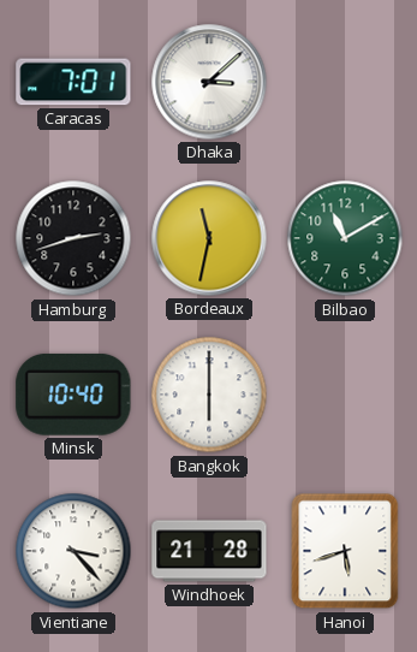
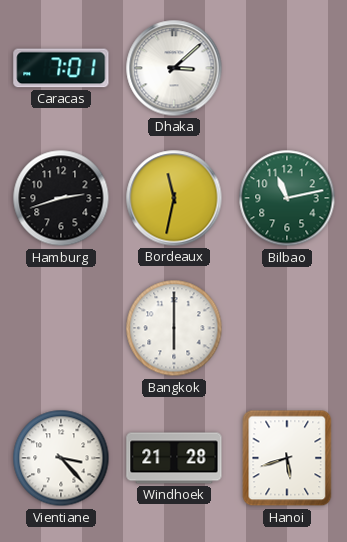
Bilbao: 11:10 -> 11:13 (287, 198)
Minsk: 10:40 -> none (73, 395)
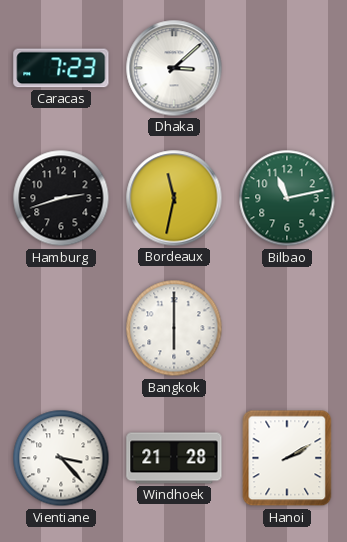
Caracas: 7:01 -> 7:23 (61, 68)
Hanoi: 5:42 -> 2:10 (287, 458)
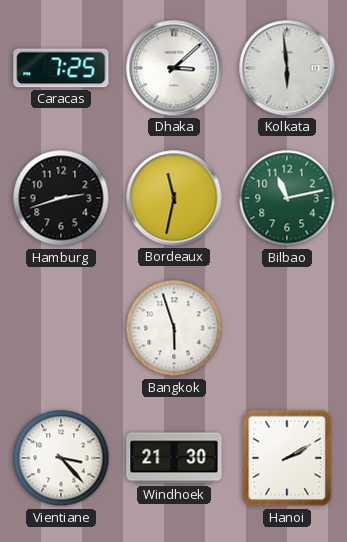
Caracas: 7:23 -> 7:25 (61, 68)
Kolkata: none -> 5:59 (287, 68)
Bangkok: 6:00 -> 5:57 (174, 328)
Windhoek: 21:28 -> 21:30 (174, 458)
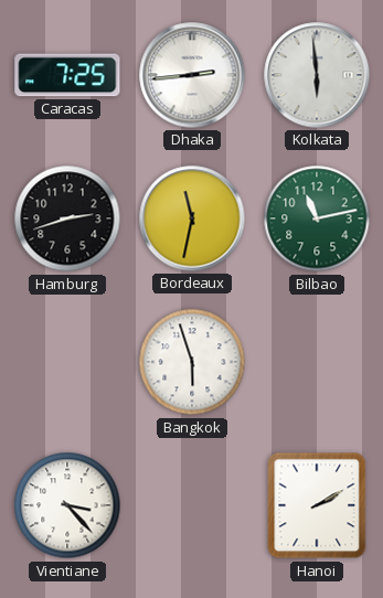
Dhaka: 3:08 -> 2:44 (192, 75)
Windhoek: 21:30 -> none (174, 458)
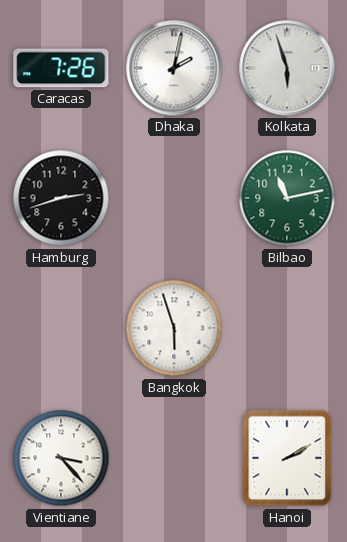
Caracas: 7:25 -> 7:26 (61, 68)
Dhaka: 2:44 -> 2:02 (174, 68)
Kolkata: 5:59 -> 5:57 (287, 68)
Bordeaux: 11:32 -> none (192, 218)
